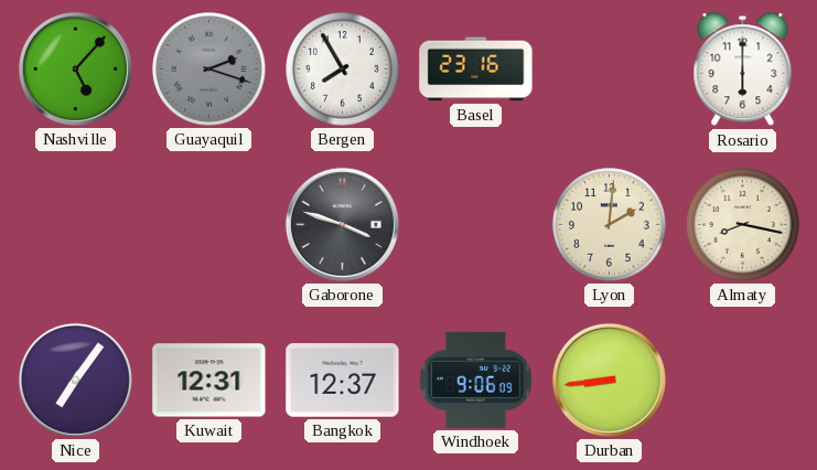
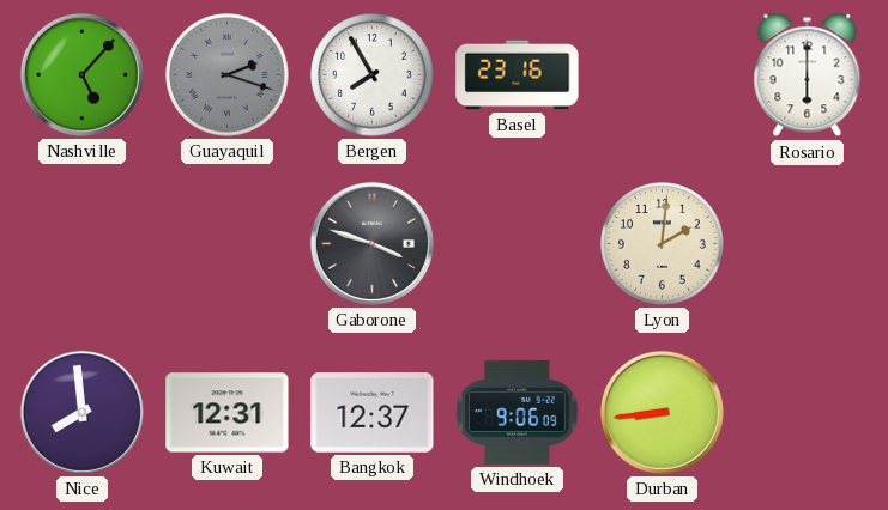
Almaty: 8:17 -> none (743, 225)
Nice: 7:06 -> 7:59 (81, 412)
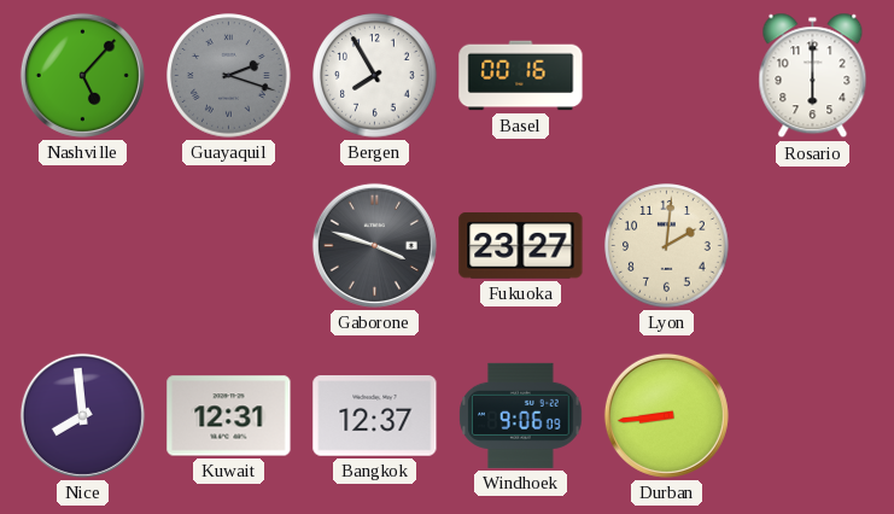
Basel: 23:16 -> 00:16 (521, 76)
Fukuoka: none -> 23:27 (521, 246)
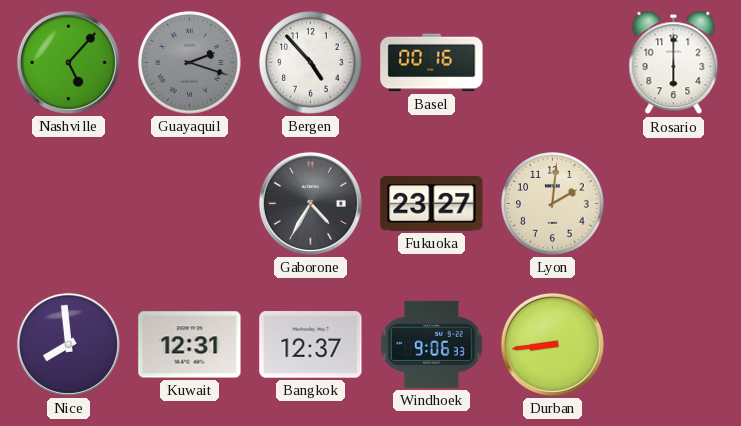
Bergen: 7:55 -> 4:53 (311, 63)
Gaborone: 3:48 -> 4:35 (310, 203)
Windhoek: 9:06:09 -> 9:06:33 (432, 344)
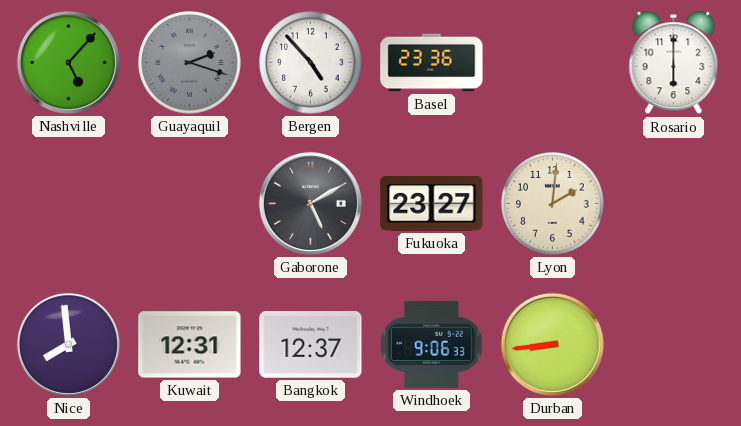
Basel: 00:16 -> 23:36 (432, 63)
Gaborone: 4:35 -> 5:10 (310, 203)
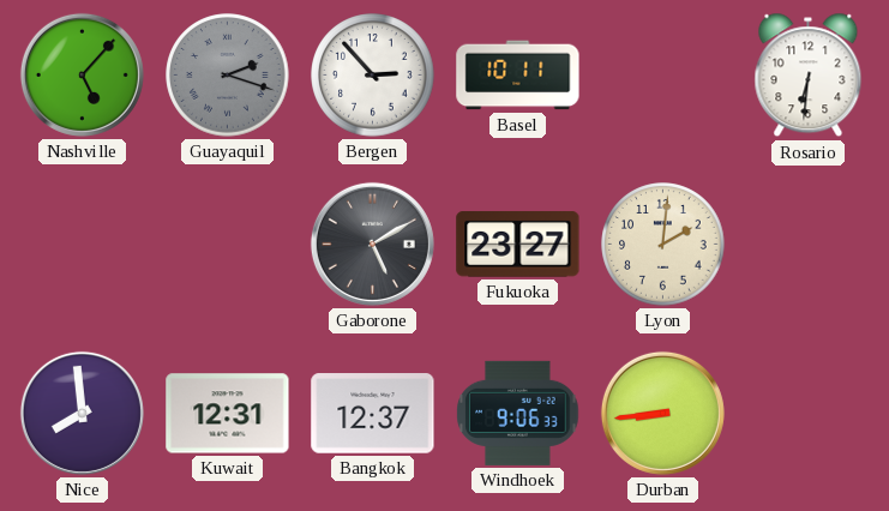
Bergen: 4:53 -> 2:53 (373, 76)
Basel: 23:36 -> 10:11 (518, 76)
Rosario: 6:00 -> 6:31 (809, 76)
